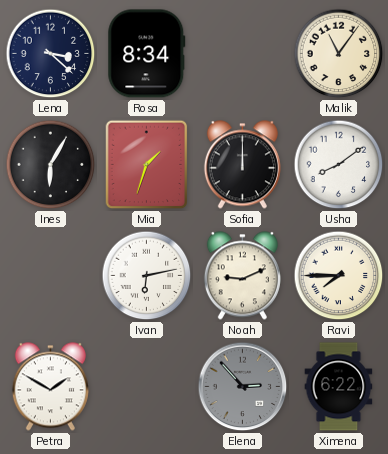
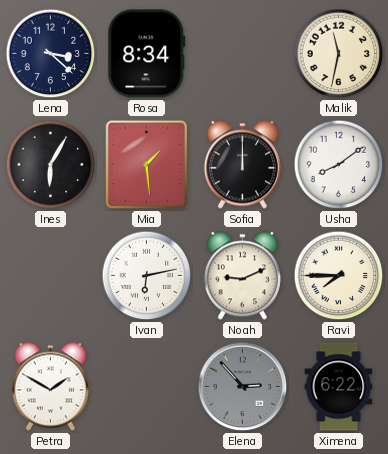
Malik: 11:06 -> 11:32 (339, 54)
Mia: 1:33 -> 1:29 (147, 165)
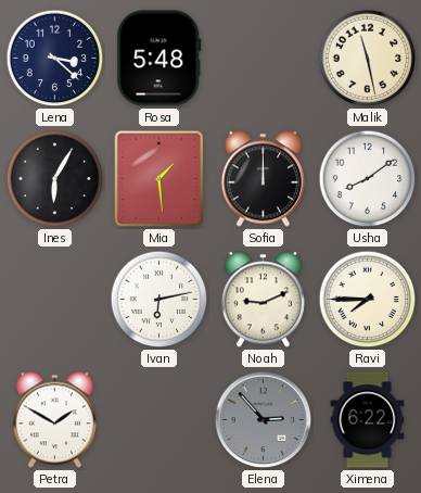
Rosa: 8:34 -> 5:48 (160, 59)
Malik: 11:32 -> 11:28 (368, 59)
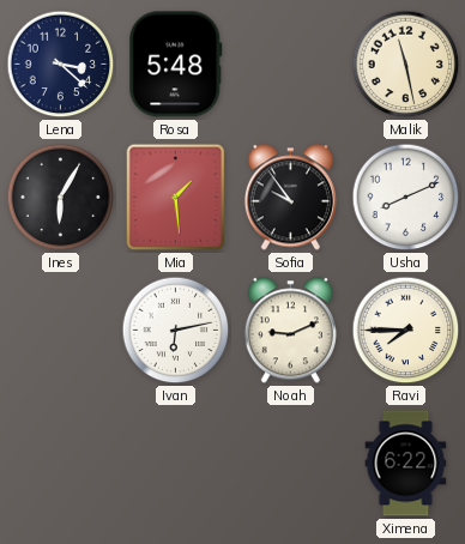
Sofia: 12:00 -> 9:54 (290, 198)
Usha: 8:09 -> 8:11 (406, 198)
Petra: 1:50 -> none (54, 420)
Elena: 2:53 -> none (264, 420)
